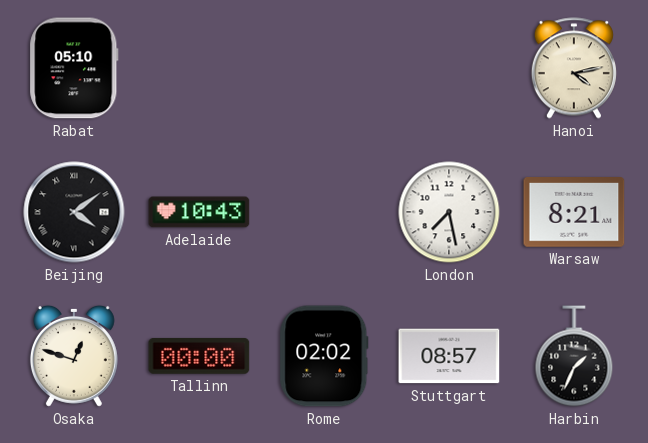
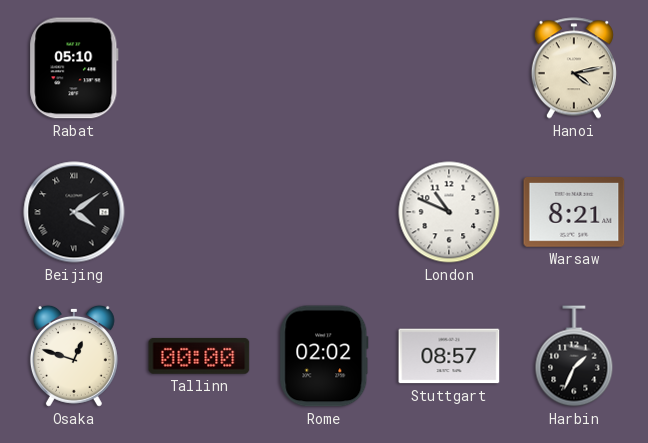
Adelaide: 10:43 -> none (199, 212)
London: 7:28 -> 10:49 (449, 212)
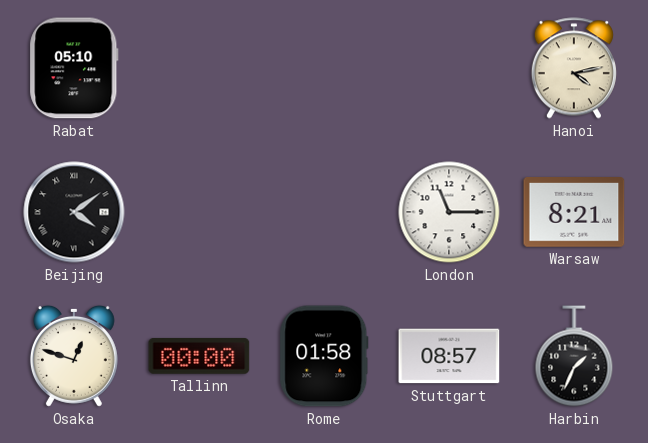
London: 10:49 -> 11:15 (449, 212)
Rome: 02:02 -> 01:58 (324, 356)
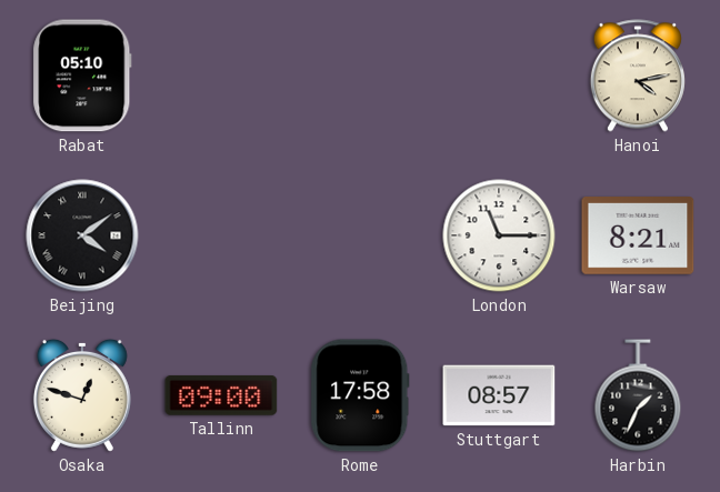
Tallinn: 00:00 -> 09:00 (221, 395)
Rome: 01:58 -> 17:58 (360, 395)
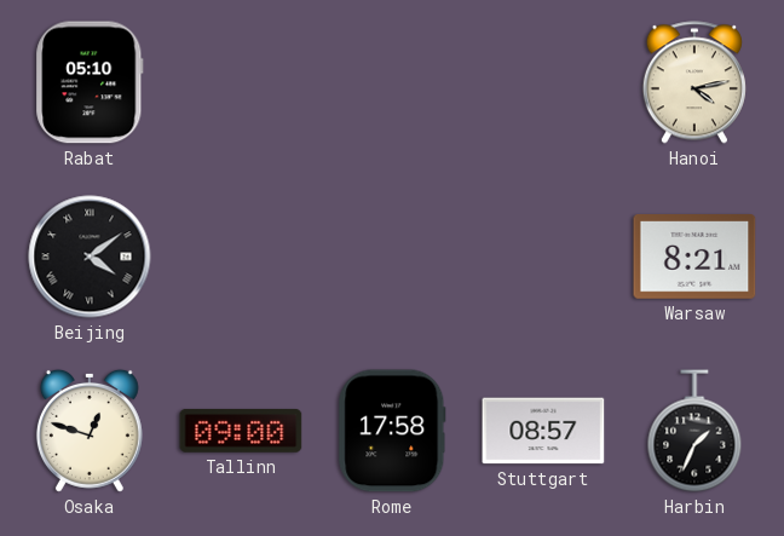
London: 11:15 -> none (499, 235)
